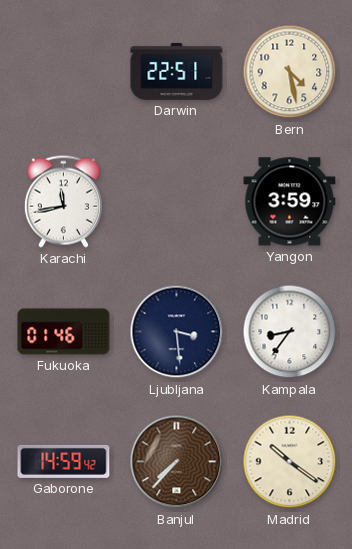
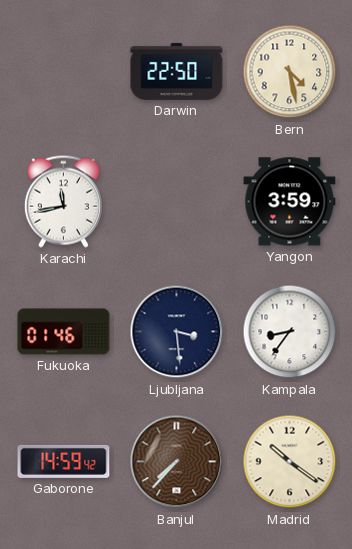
Darwin: 22:51 -> 22:50 (177, 71)
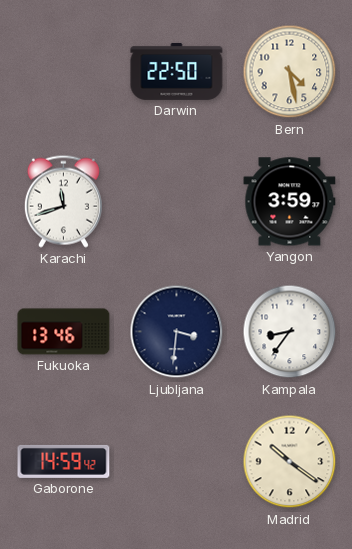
Karachi: 11:43 -> 11:42 (63, 201)
Fukuoka: 01:46 -> 13:46 (64, 332)
Ljubljana: 3:29 -> 3:31 (177, 332)
Banjul: 7:37 -> none (177, 462)
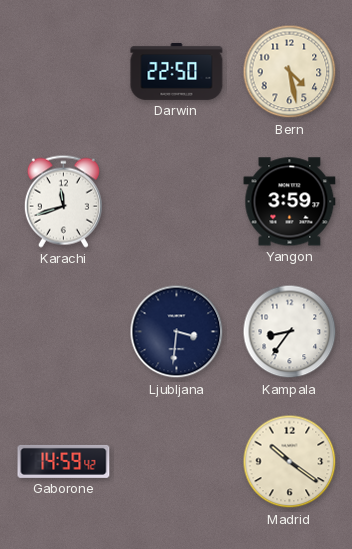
Fukuoka: 13:46 -> none (64, 332)
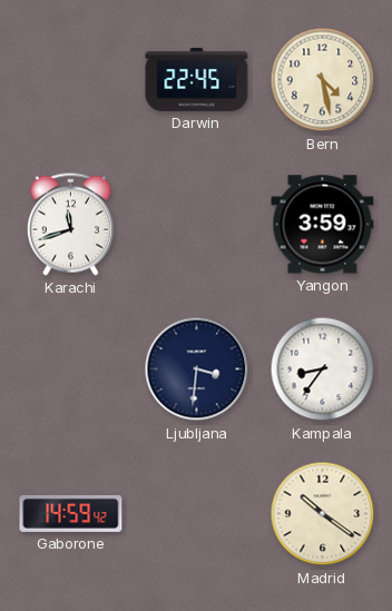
Darwin: 22:50 -> 22:45 (197, 79)
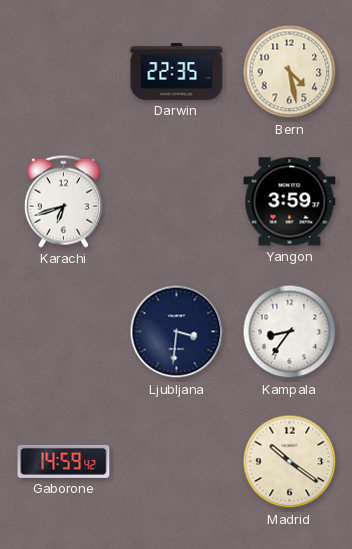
Darwin: 22:45 -> 22:35 (177, 71)
Karachi: 11:42 -> 6:42 (63, 201)
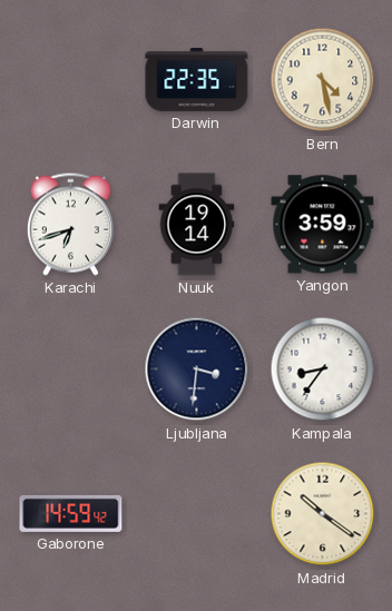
Nuuk: none -> 19:14 (197, 225)
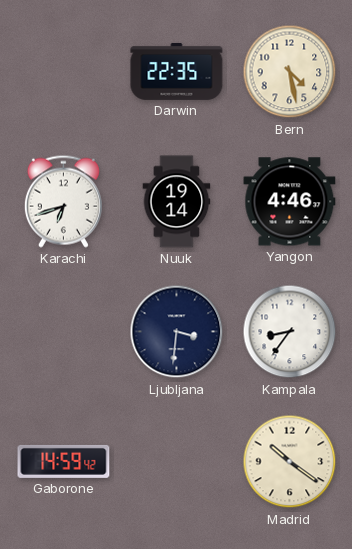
Yangon: 3:59 -> 4:46 (290, 202)
